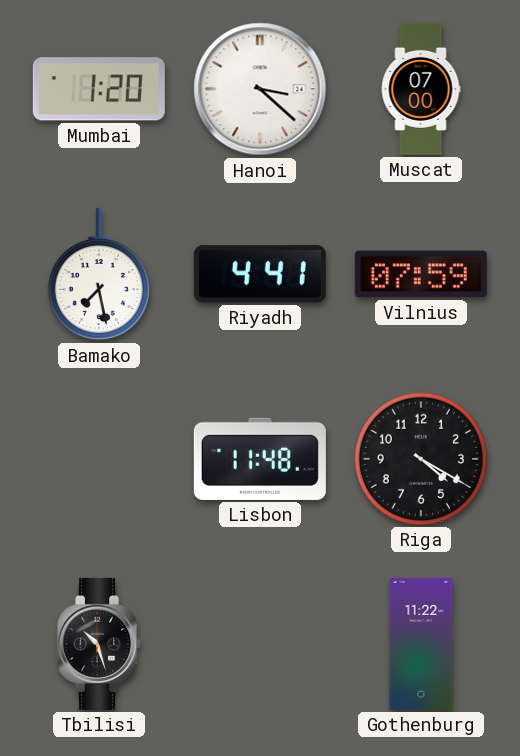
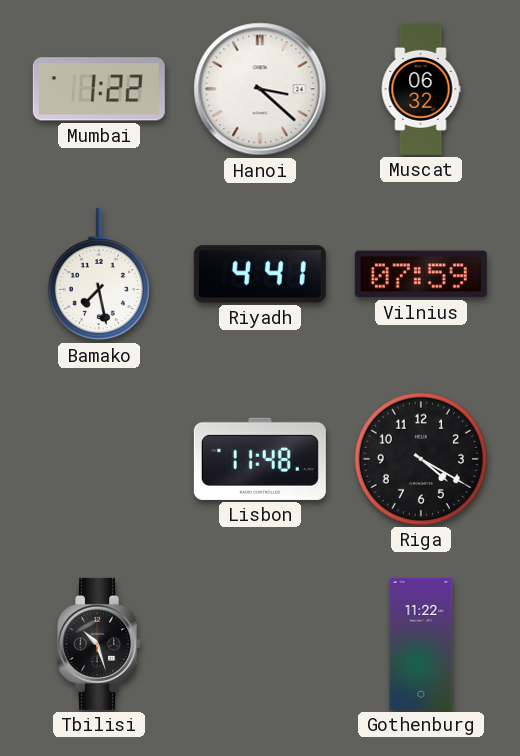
Mumbai: 1:20 -> 1:22 (99, 89)
Muscat: 07:00 -> 06:32 (421, 89)
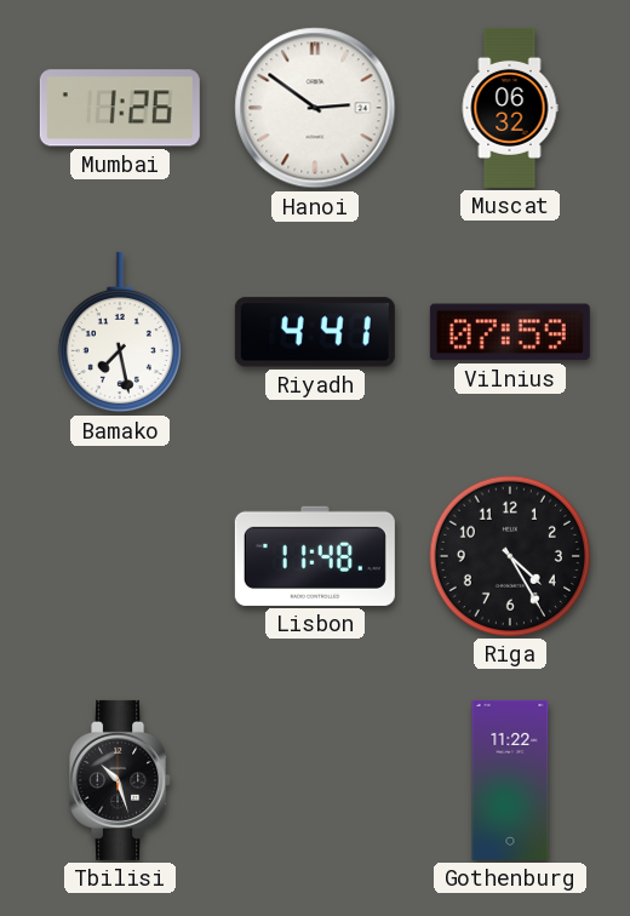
Mumbai: 1:22 -> 1:26 (120, 108)
Hanoi: 3:22 -> 2:51 (315, 108)
Riga: 4:20 -> 4:25 (510, 556)
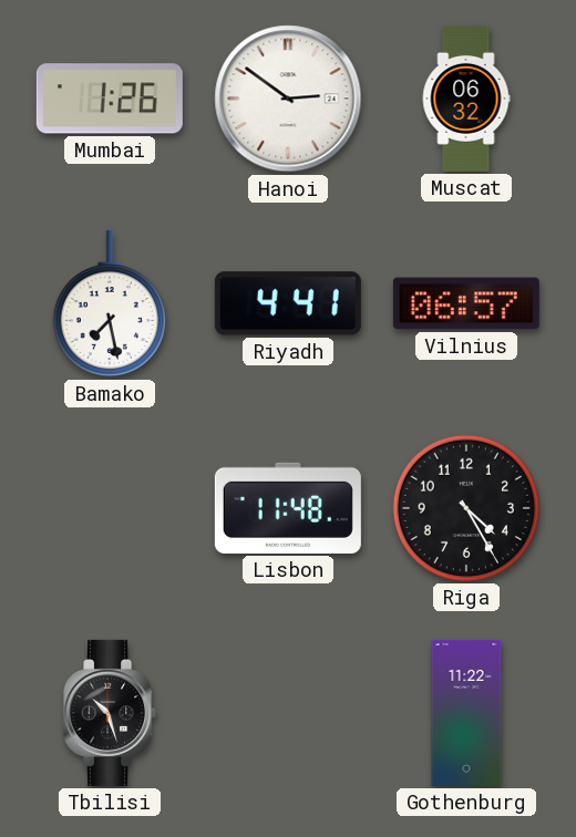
Vilnius: 07:59 -> 06:57 (466, 303)
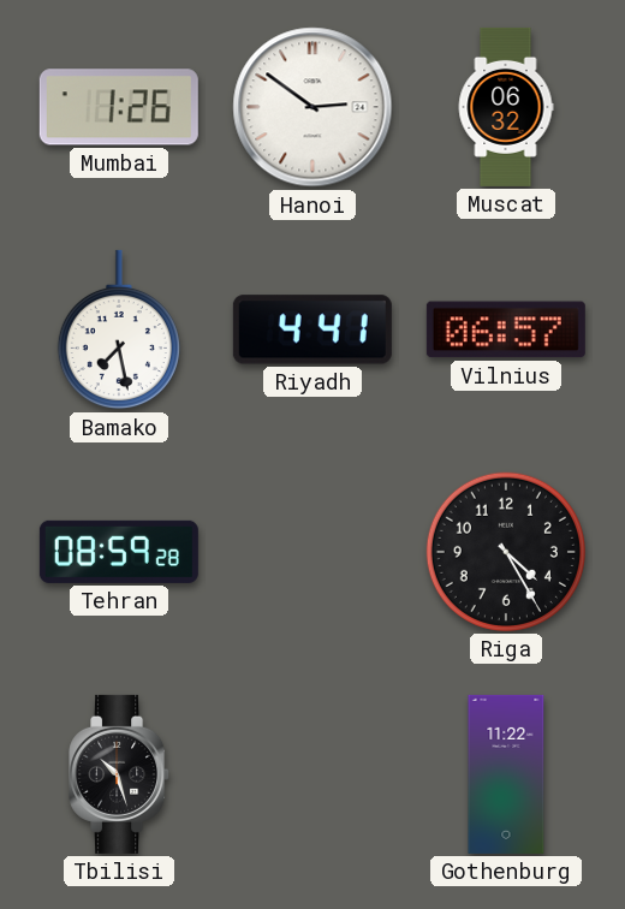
Tehran: none -> 08:59 (119, 552)
Lisbon: 11:48 -> none (288, 508)
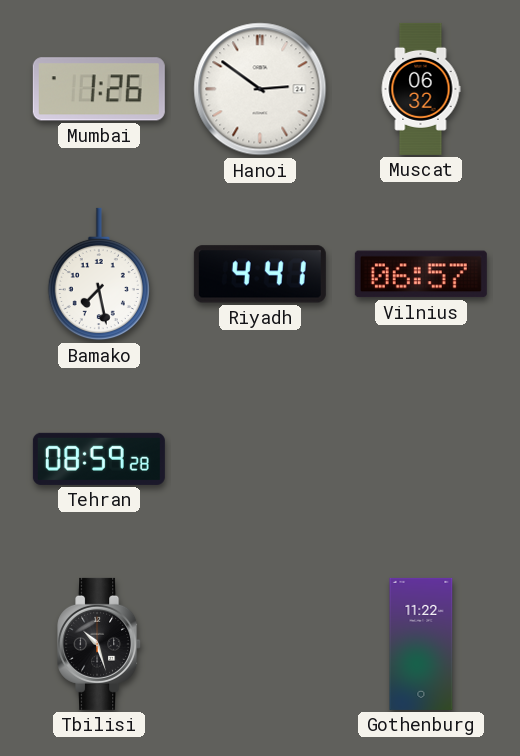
Riga: 4:25 -> none (506, 552)
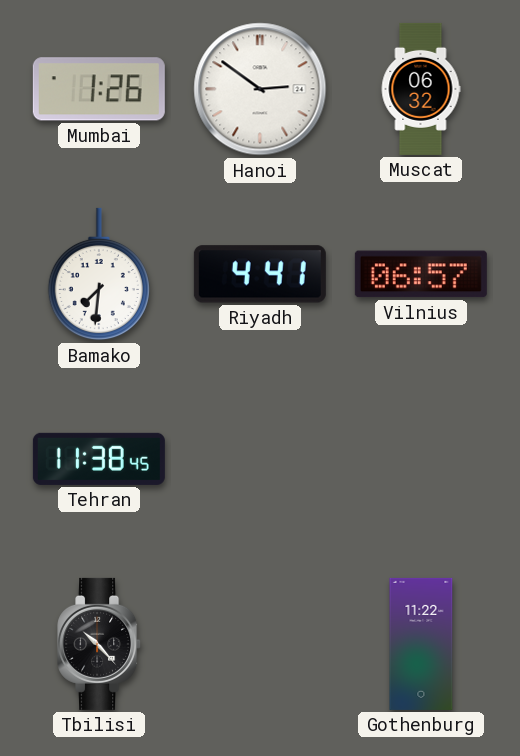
Bamako: 7:28 -> 7:31 (99, 274)
Tehran: 08:59 -> 11:38 (99, 459)
Tbilisi: 10:27 -> 10:23 (100, 644)
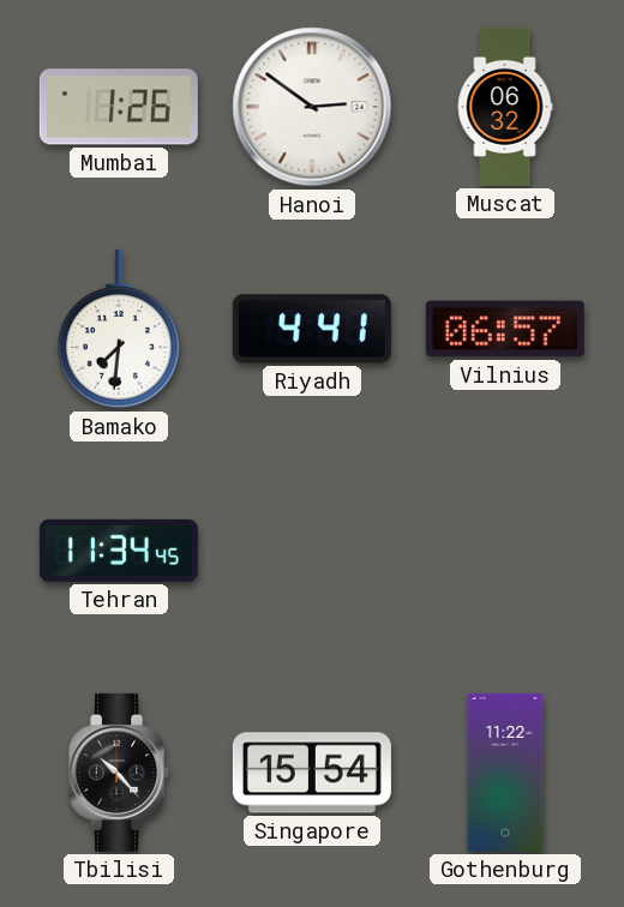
Tehran: 11:38 -> 11:34 (119, 551)
Singapore: none -> 15:54 (312, 773)
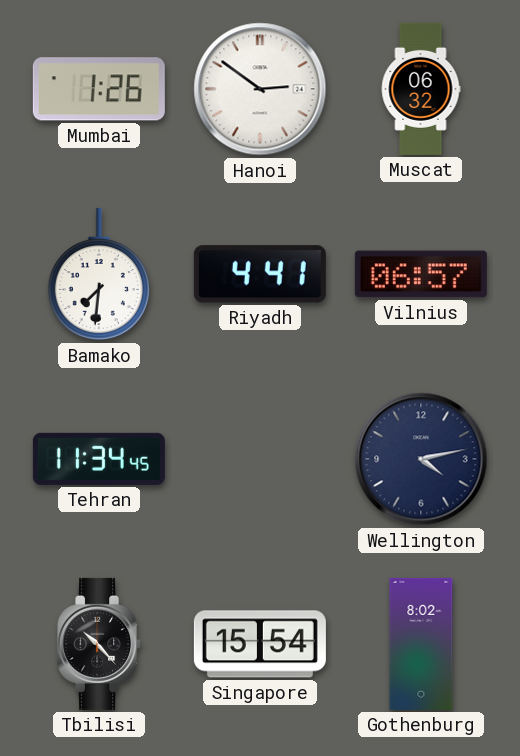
Wellington: none -> 4:13 (421, 459)
Gothenburg: 11:22 -> 8:02 (421, 644)
